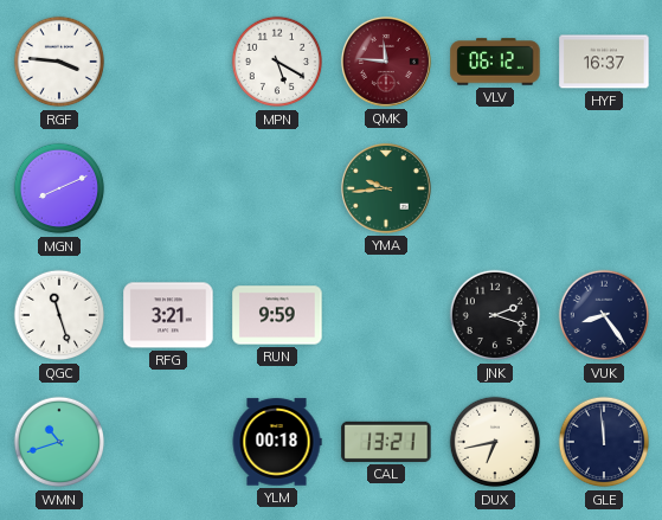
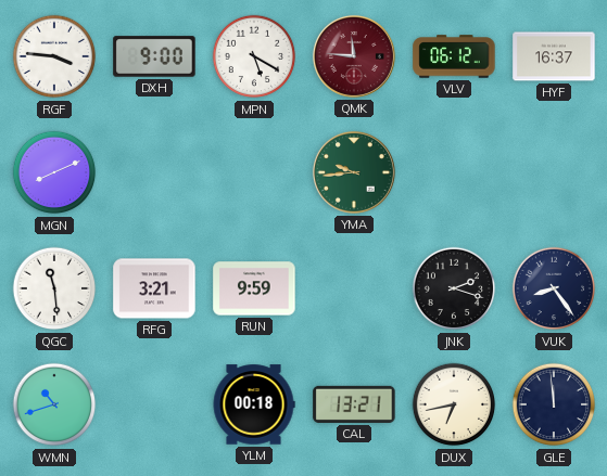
DXH: none -> 9:00 (154, 56)
QGC: 11:27 -> 11:29 (54, 288)
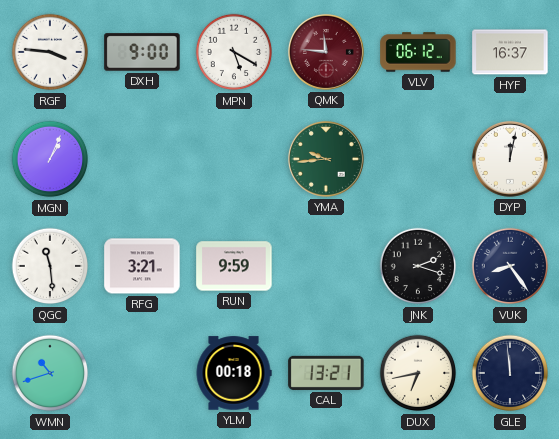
MGN: 8:11 -> 1:04 (50, 159)
DYP: none -> 12:02 (510, 159)
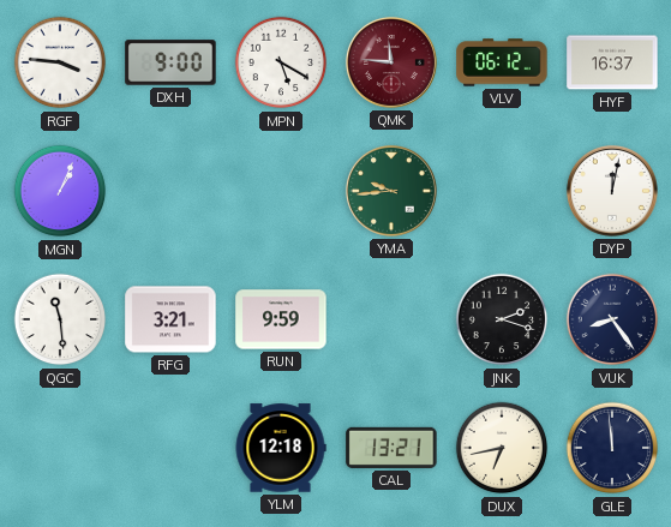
WMN: 10:42 -> none (50, 373)
YLM: 00:18 -> 12:18 (281, 448)
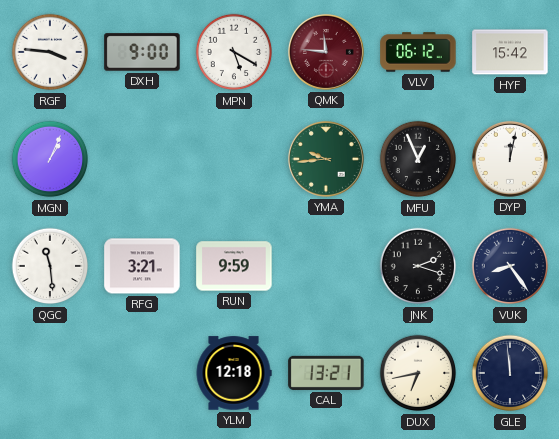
HYF: 16:37 -> 15:42 (510, 52)
MFU: none -> 12:56 (418, 159)
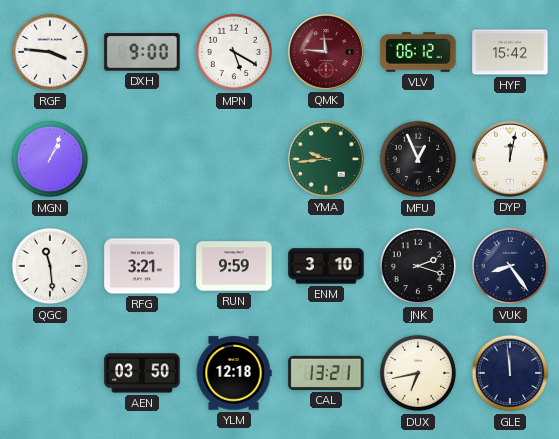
ENM: none -> 3:10 (326, 266)
AEN: none -> 03:50 (142, 373)
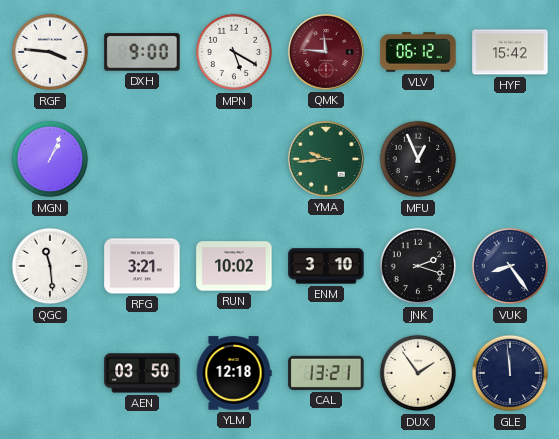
DYP: 12:02 -> none (510, 159)
RUN: 9:59 -> 10:02 (234, 266)
DUX: 6:43 -> 1:54 (418, 373)
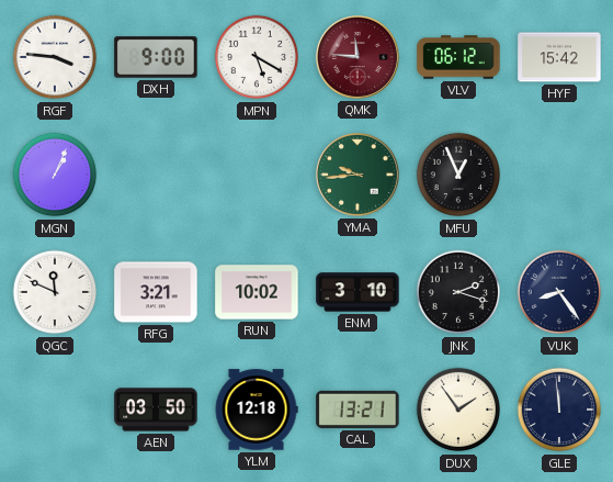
QGC: 11:29 -> 11:49 (55, 292)
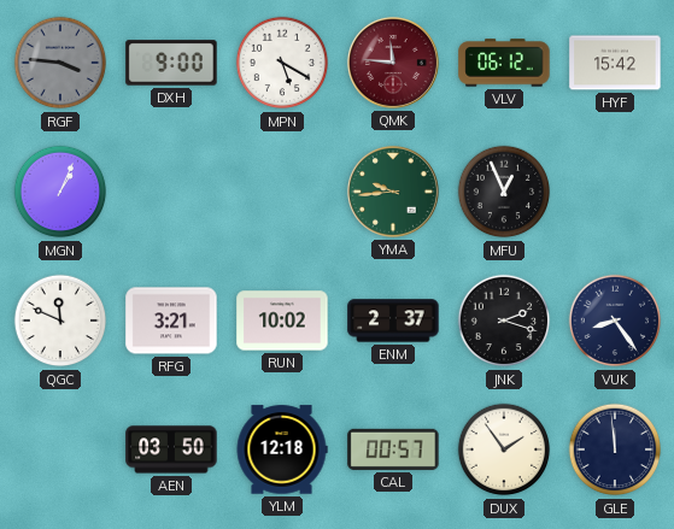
RGF dial: white -> grey (60, 63)
ENM: 3:10 -> 2:37 (393, 321)
CAL: 13:21 -> 00:57 (393, 449)
